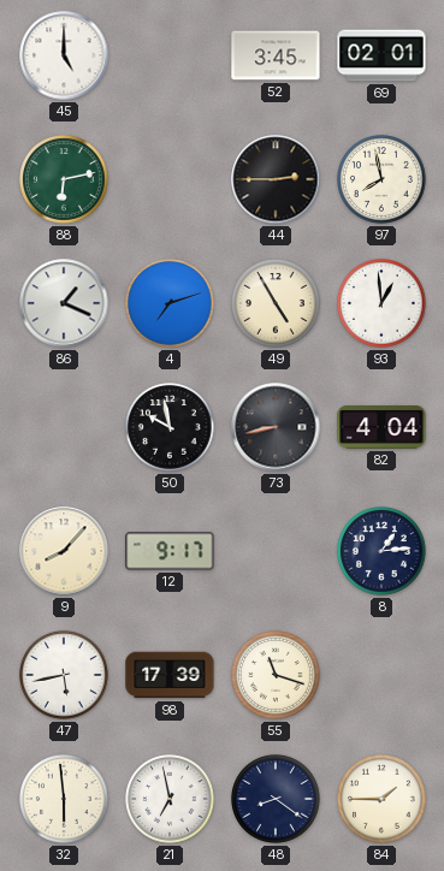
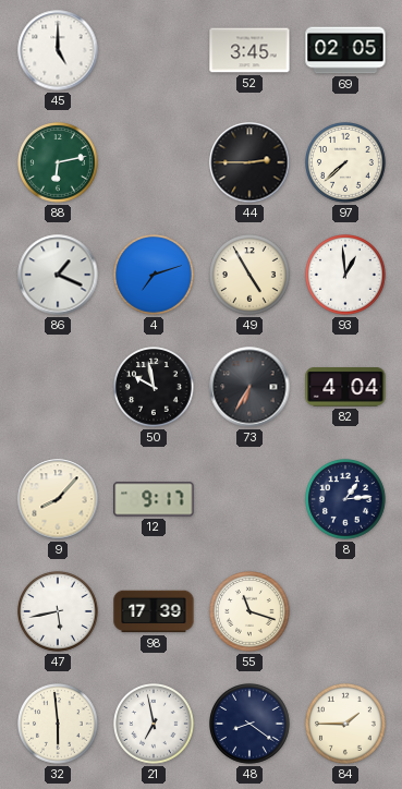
69: 02:01 -> 02:05 (345, 50)
97: 7:58 -> 7:38 (346, 163)
73: 8:43 -> 6:35 (249, 387)
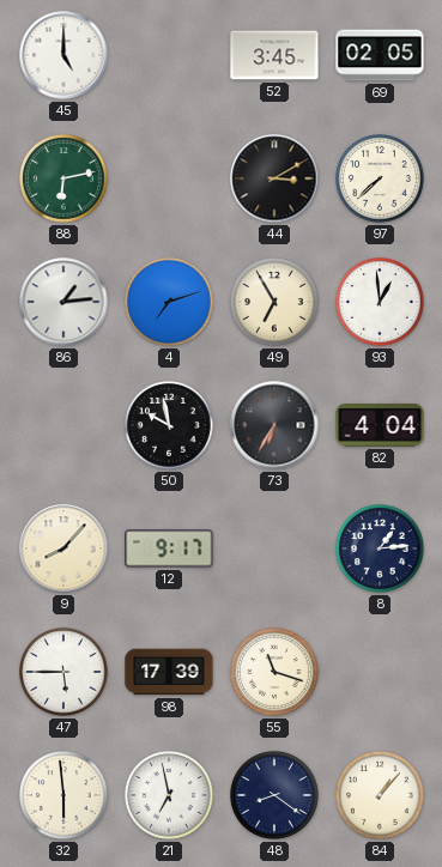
44: 2:45 -> 3:10 (274, 178)
86: 1:19 -> 1:14 (63, 302)
49: 4:55 -> 6:55 (276, 303)
47: 5:43 -> 5:45 (65, 673)
84: 1:45 -> 1:07 (381, 796)
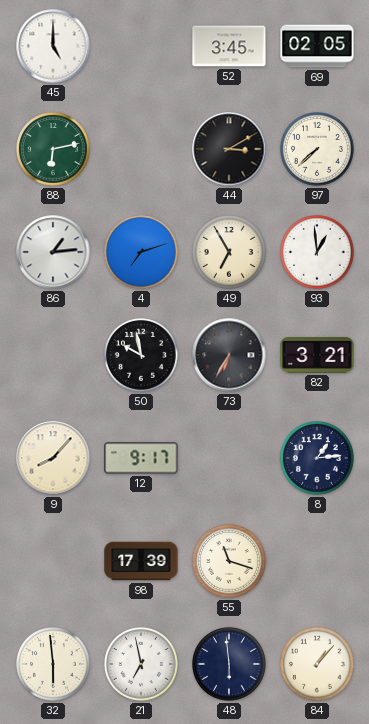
82: 4:04 -> 3:21 (317, 355)
47: 5:45 -> none (65, 673)
48: 8:21 -> 5:59 (230, 665)
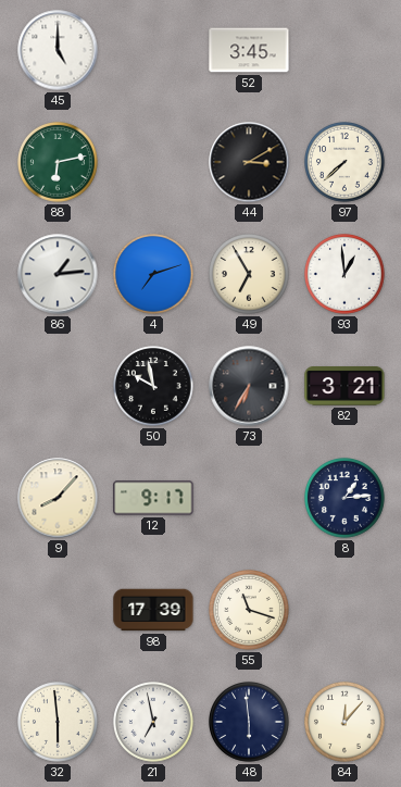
69: 02:05 -> none (317, 46)
84: 1:07 -> 12:07 (346, 723)
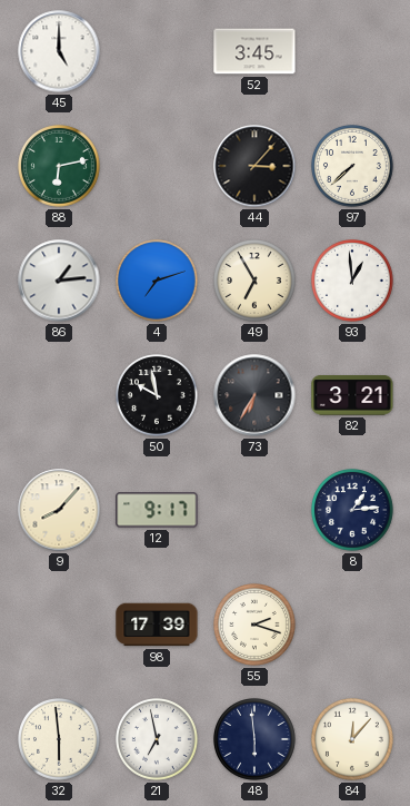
44: 3:10 -> 3:07 (254, 166)
55: 11:18 -> 2:18 (256, 626)
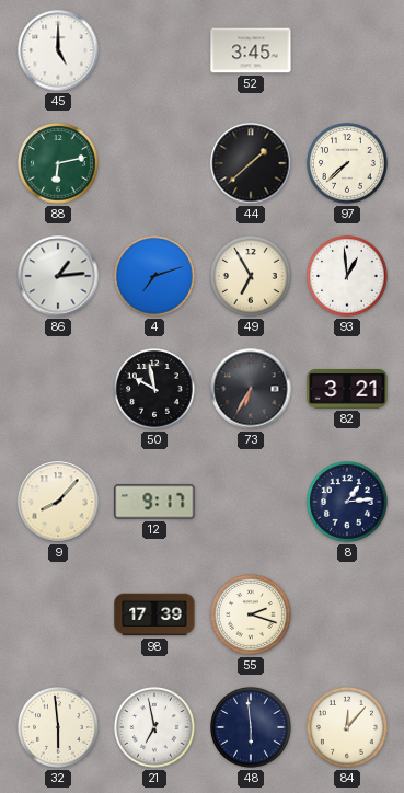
44: 3:07 -> 1:38 (251, 163)
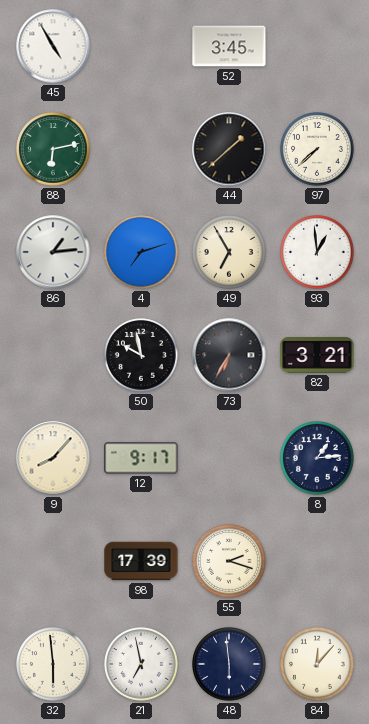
45: 5:00 -> 4:55 (53, 46)
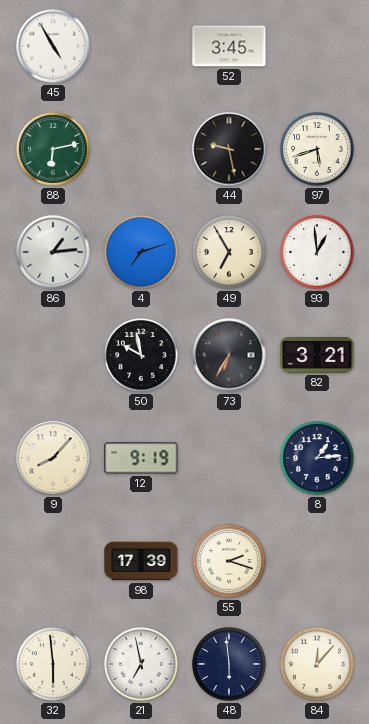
44: 1:38 -> 9:28 (229, 149)
97: 7:38 -> 5:42 (318, 150)
12: 9:17 -> 9:19 (141, 458)
